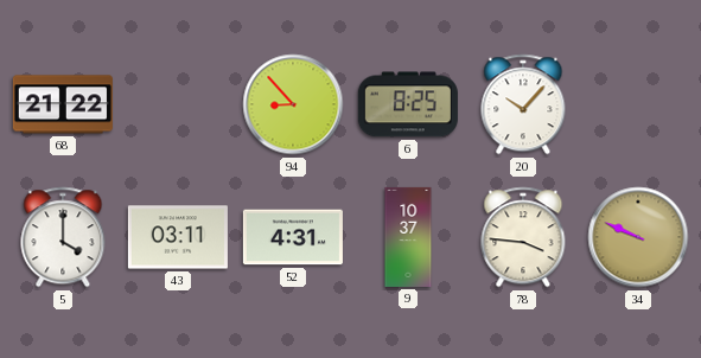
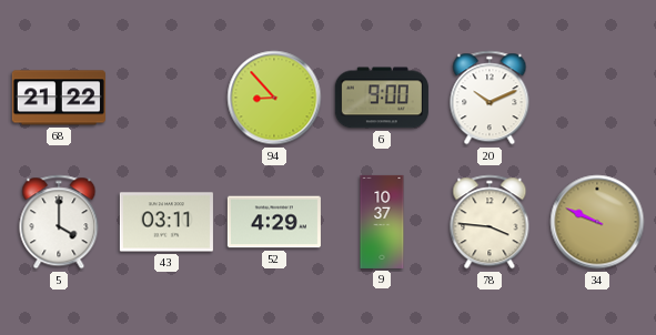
6: 8:25 -> 9:00 (382, 98)
20: 10:07 -> 10:11 (490, 98)
52: 4:31 -> 4:29 (274, 222)
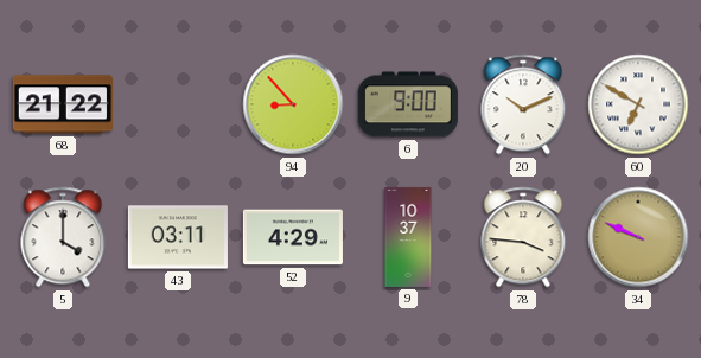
60: none -> 6:50 (638, 104)
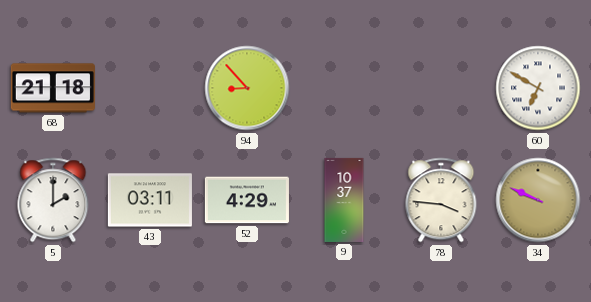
68: 21:22 -> 21:18 (53, 88)
6: 9:00 -> none (408, 104)
20: 10:11 -> none (523, 104)
5: 4:00 -> 2:00 (53, 200)
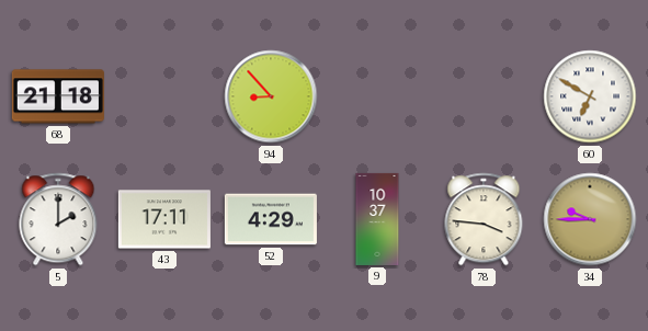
43: 03:11 -> 17:11 (164, 219)
34: 9:49 -> 9:45 (590, 219)
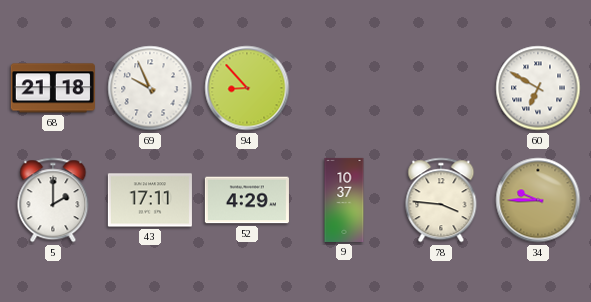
69: none -> 9:56 (150, 88)
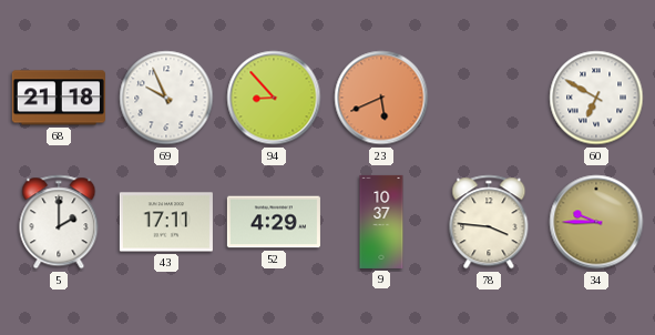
23: none -> 5:41 (381, 98)
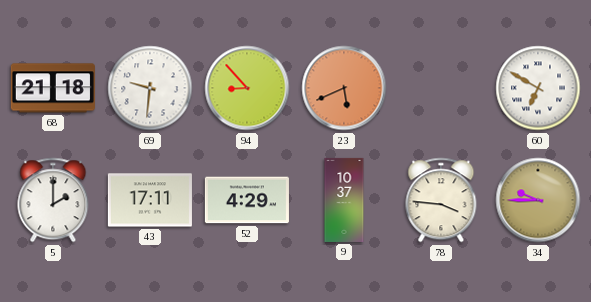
69: 9:56 -> 9:31 (150, 88)
